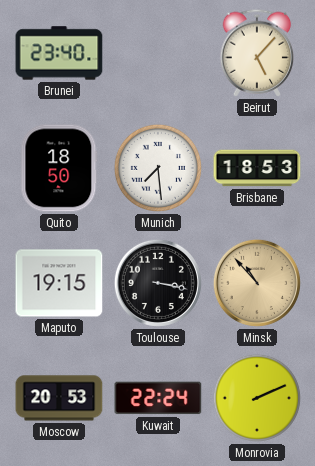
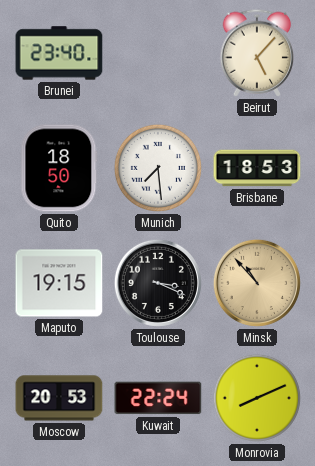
Toulouse: 3:17 -> 3:19 (158, 283)
Monrovia: 2:11 -> 8:11 (257, 398)
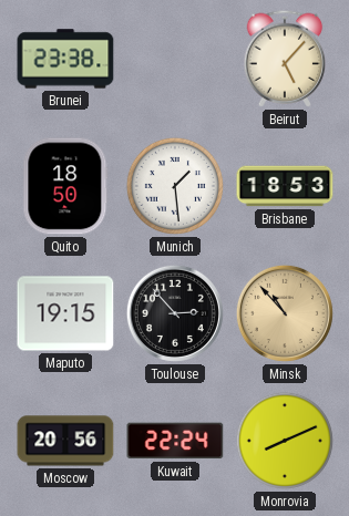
Brunei: 23:40 -> 23:38 (65, 59)
Munich: 7:29 -> 1:29 (175, 186)
Toulouse: 3:19 -> 2:53 (175, 313)
Moscow: 20:53 -> 20:56 (65, 441)
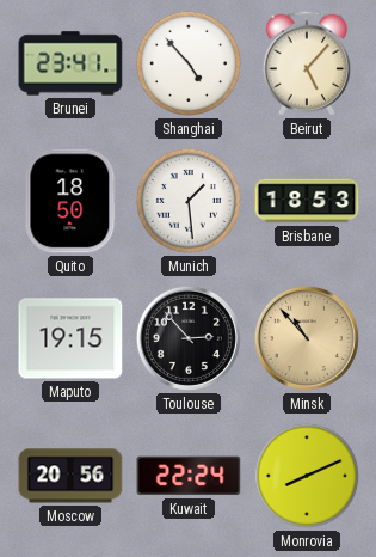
Brunei: 23:38 -> 23:41 (70, 63)
Shanghai: none -> 4:53 (189, 63)
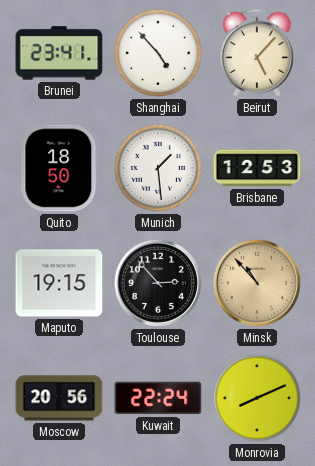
Brisbane: 18:53 -> 12:53 (257, 168)
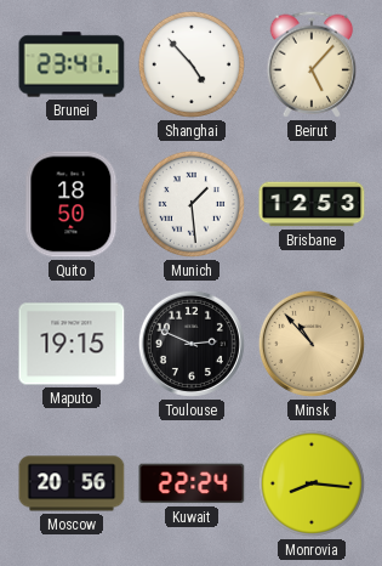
Toulouse: 2:53 -> 2:49 (192, 344)
Monrovia: 8:11 -> 8:16 (312, 483)
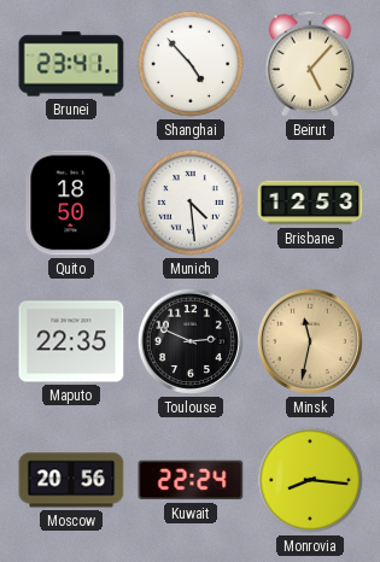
Munich: 1:29 -> 4:29 (191, 203)
Maputo: 19:15 -> 22:35 (71, 341)
Minsk: 10:53 -> 11:32 (310, 341)
